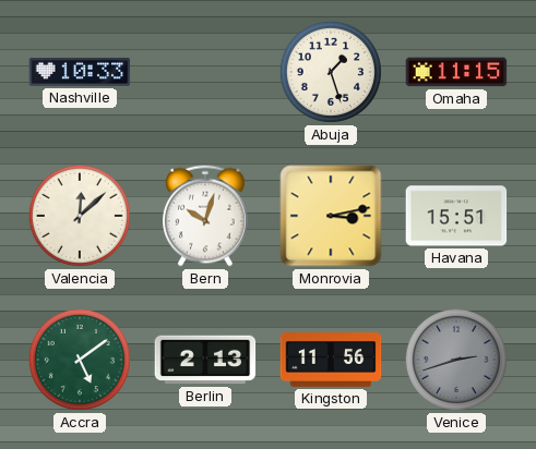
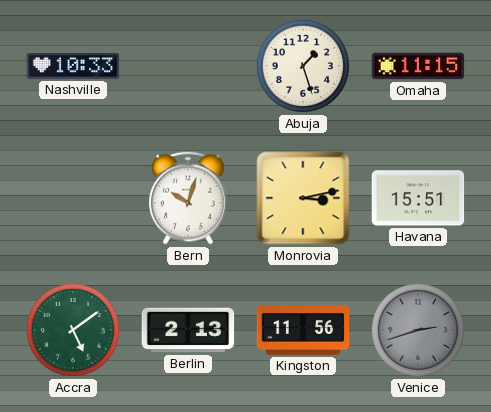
Valencia: 12:08 -> none (80, 216)
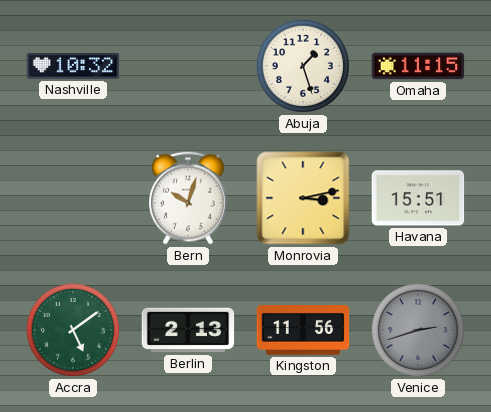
Nashville: 10:33 -> 10:32 (73, 66)
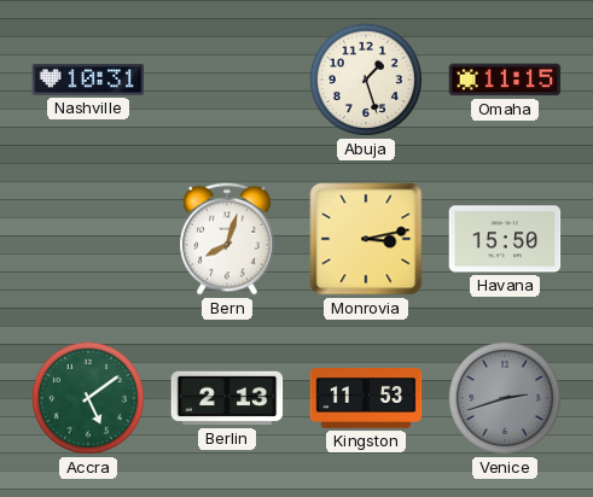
Nashville: 10:32 -> 10:31 (88, 80)
Bern: 10:03 -> 8:03 (228, 239)
Havana: 15:51 -> 15:50 (505, 239)
Kingston: 11:56 -> 11:53 (366, 399)
